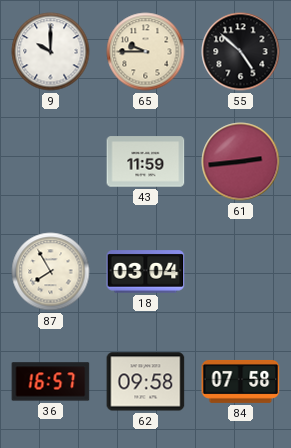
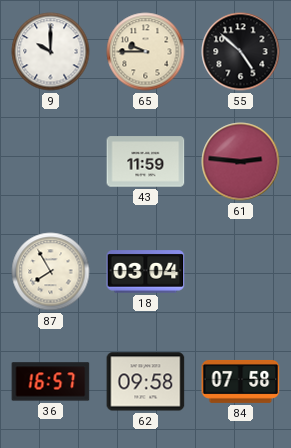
61: 2:44 -> 2:46 (241, 162)
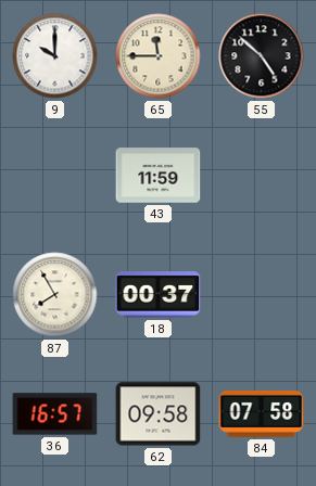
65: 9:45 -> 11:45 (159, 56)
61: 2:46 -> none (241, 162)
18: 03:04 -> 00:37 (159, 295)
